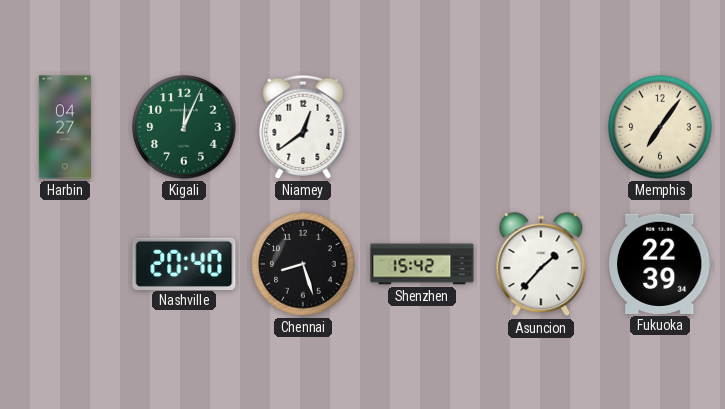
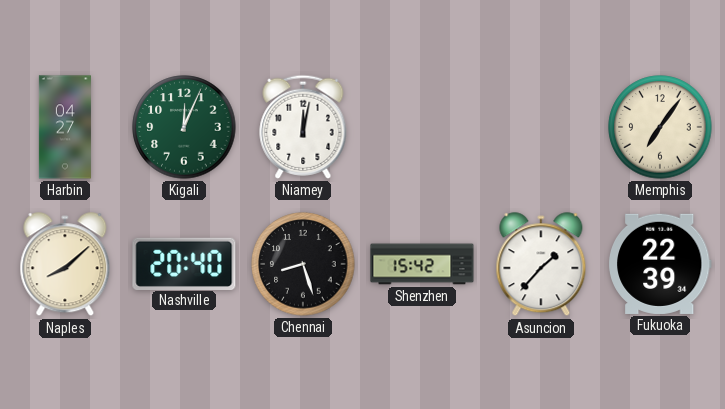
Niamey: 12:39 -> 12:02 (303, 127)
Naples: none -> 8:08 (65, 265)
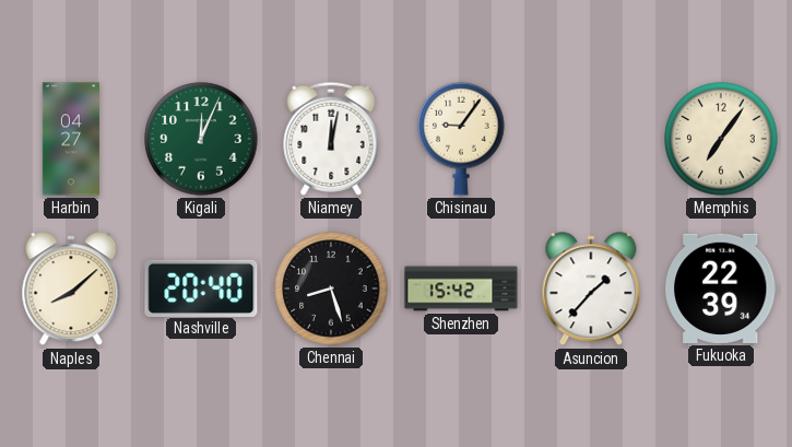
Chisinau: none -> 9:06 (461, 139)
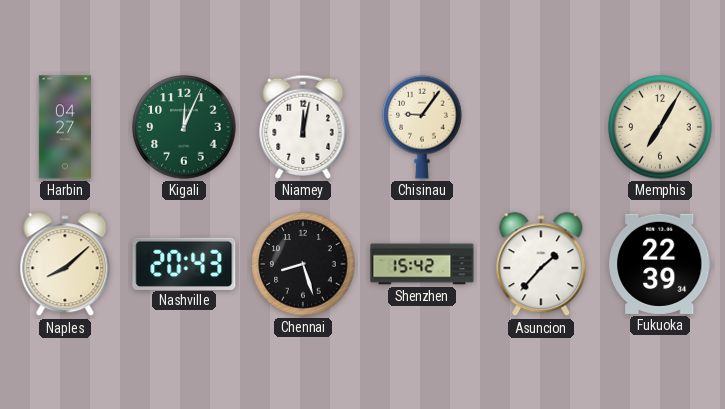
Memphis: 7:06 -> 7:05 (660, 127)
Nashville: 20:40 -> 20:43 (184, 263)
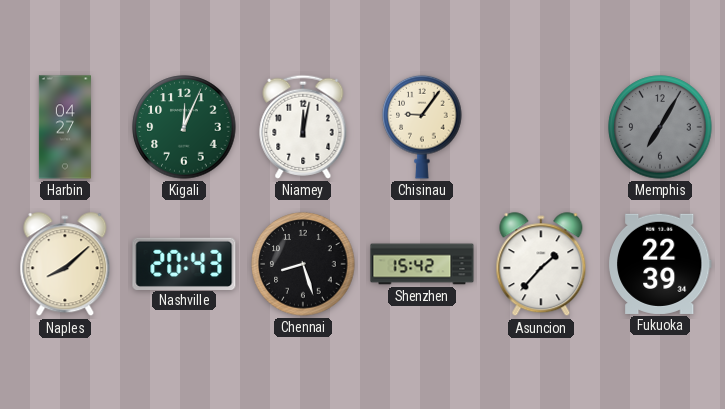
Memphis dial: cream -> grey (660, 127)
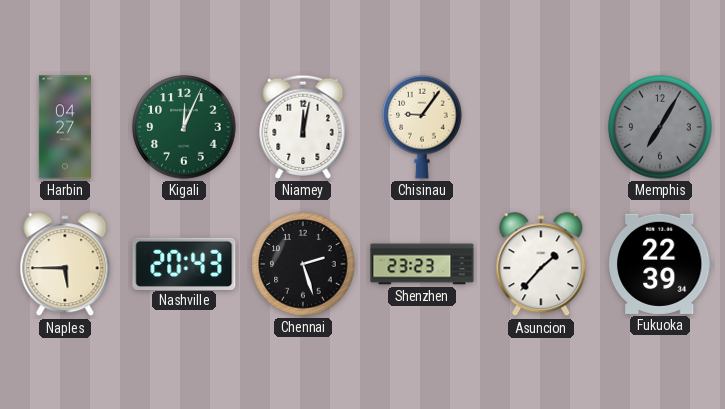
Naples: 8:08 -> 5:45 (65, 265)
Chennai: 8:27 -> 2:27 (303, 264)
Shenzhen: 15:42 -> 23:23 (422, 264)
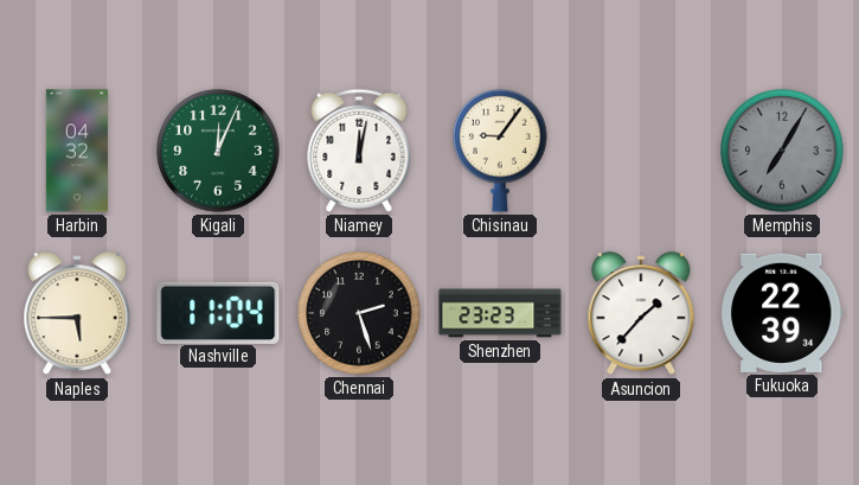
Harbin: 04:27 -> 04:32 (77, 151)
Nashville: 20:43 -> 11:04 (218, 312)
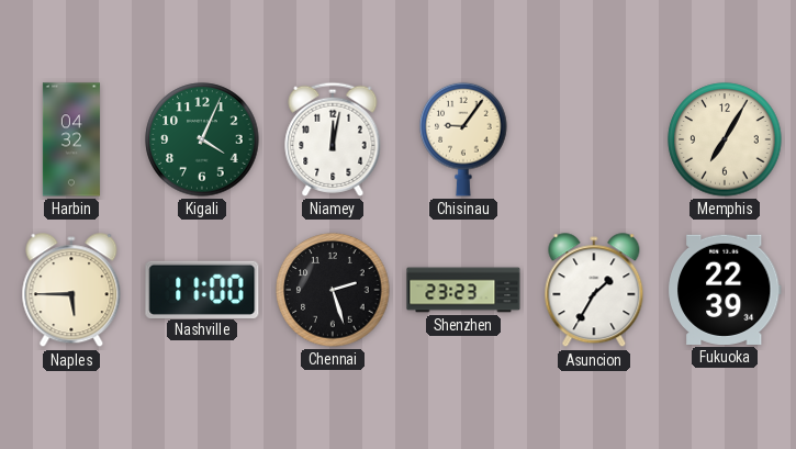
Kigali: 12:04 -> 4:04 (202, 139)
Memphis dial: grey -> cream (725, 139)
Nashville: 11:04 -> 11:00 (202, 289)
Asuncion: 1:37 -> 1:35 (594, 291)
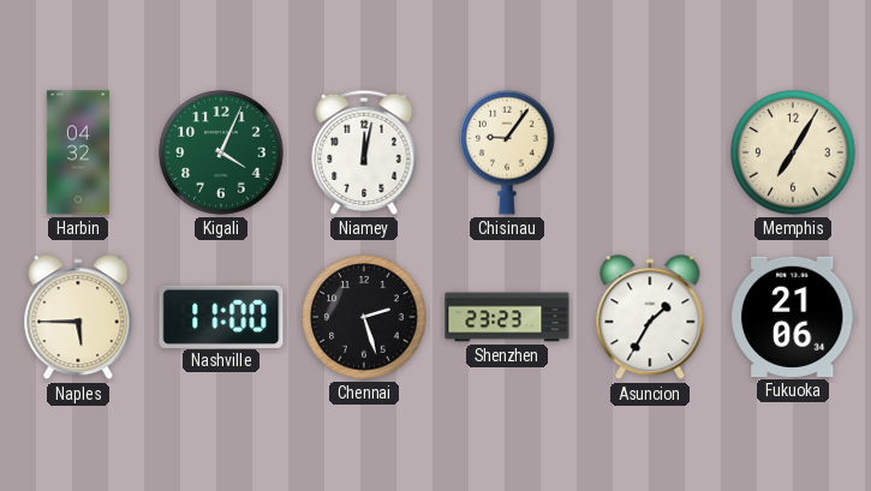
Fukuoka: 22:39 -> 21:06 (793, 317)
